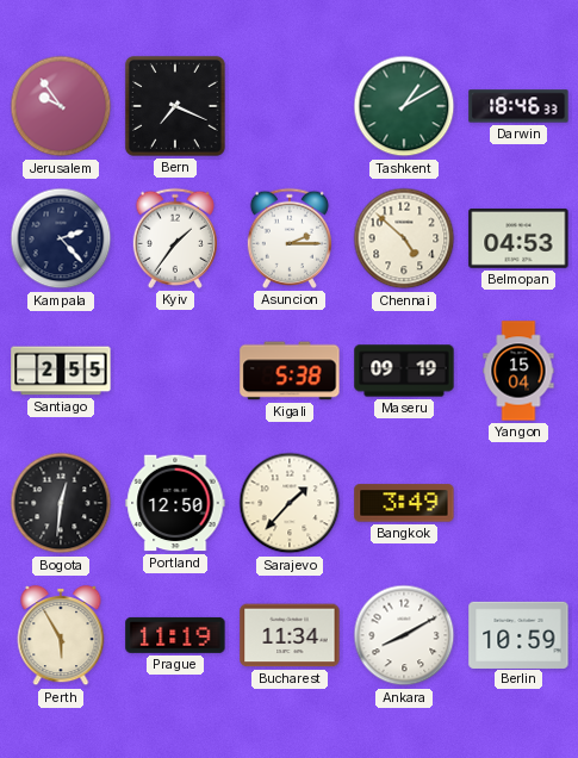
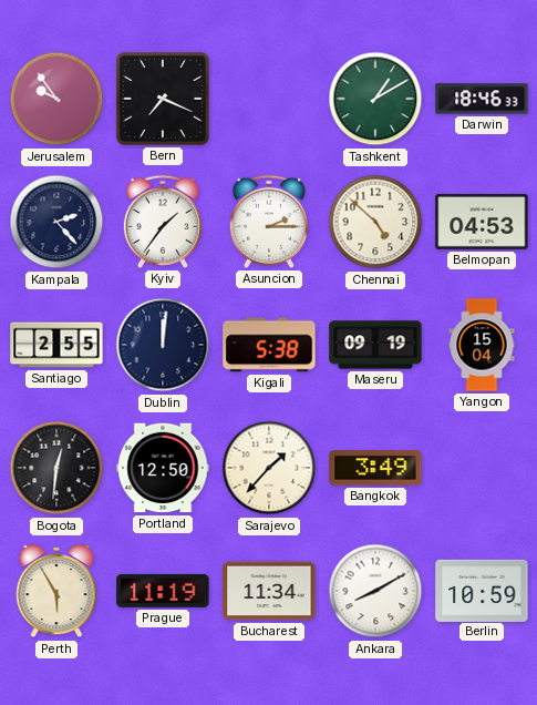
Dublin: none -> 12:01 (163, 345)
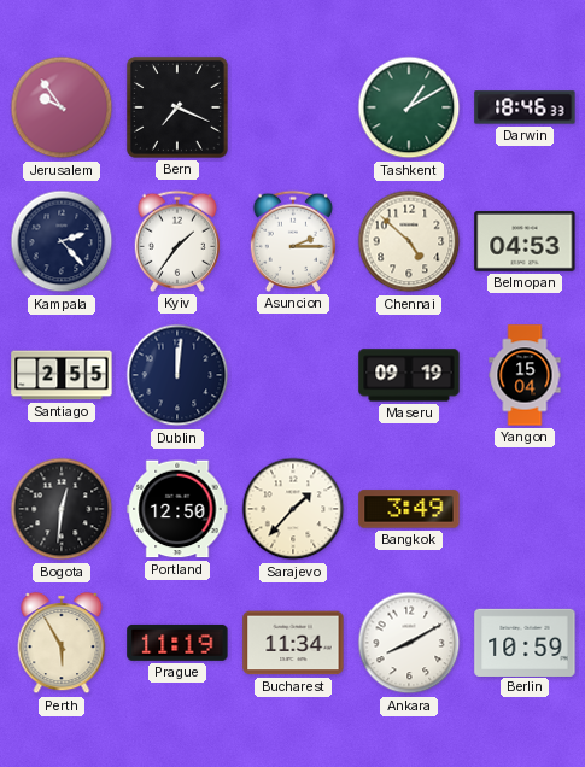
Kigali: 5:38 -> none (269, 345)
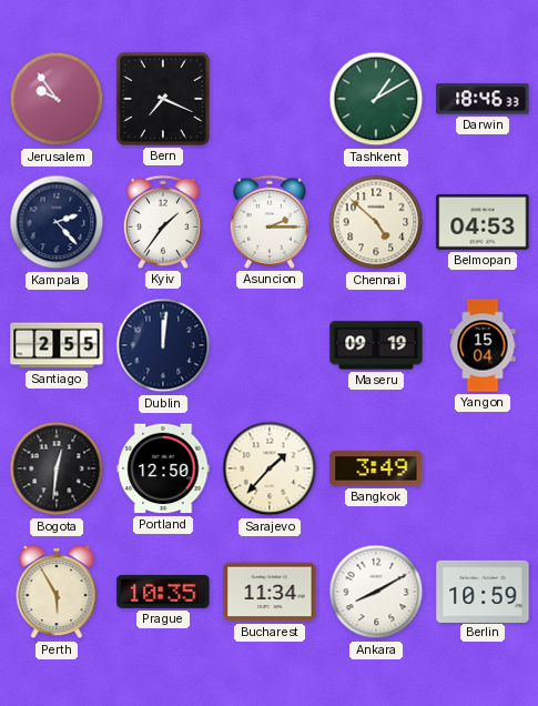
Prague: 11:19 -> 10:35 (163, 592)
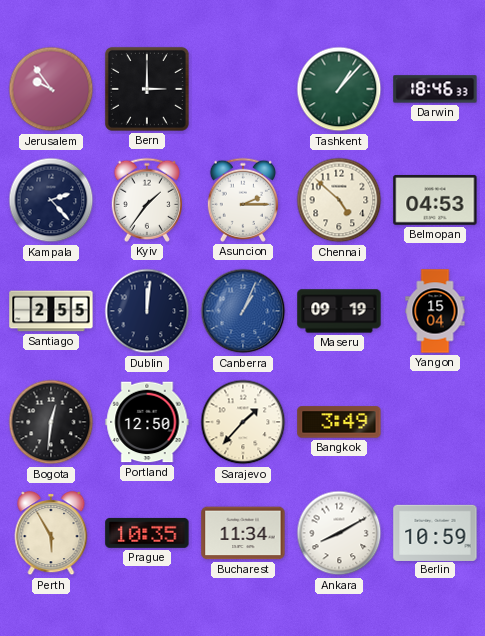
Bern: 7:19 -> 3:00 (147, 89)
Tashkent: 1:10 -> 1:07 (339, 89)
Canberra: none -> 1:04 (243, 311)
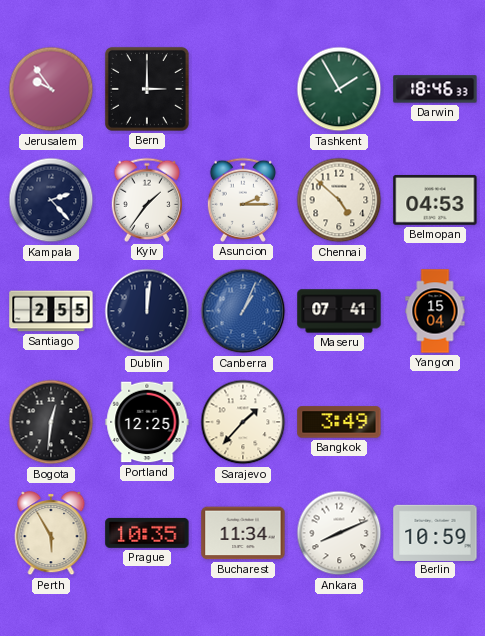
Tashkent: 1:07 -> 1:55 (339, 89)
Maseru: 09:19 -> 07:41 (339, 311)
Portland: 12:50 -> 12:25 (147, 422)
Ankara: 8:10 -> 8:11 (339, 533)
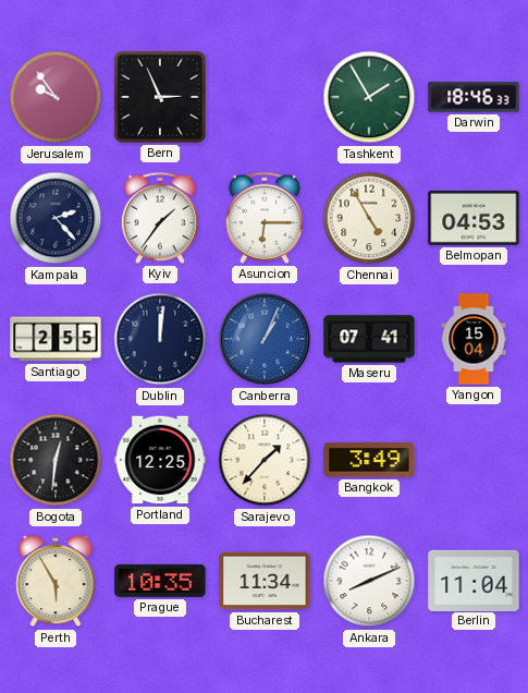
Bern: 3:00 -> 2:56 (160, 97)
Asuncion: 2:15 -> 6:15 (263, 218)
Chennai: 4:52 -> 4:55 (369, 218)
Berlin: 10:59 -> 11:04 (474, 580)
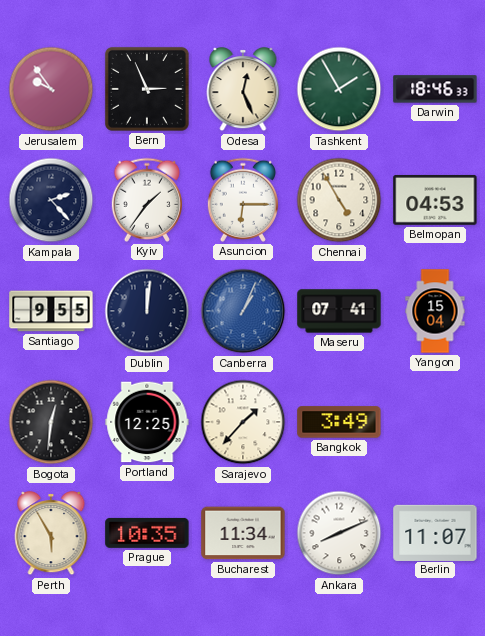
Odesa: none -> 12:26 (243, 90)
Santiago: 2:55 -> 9:55 (51, 311)
Berlin: 11:04 -> 11:07 (435, 532)
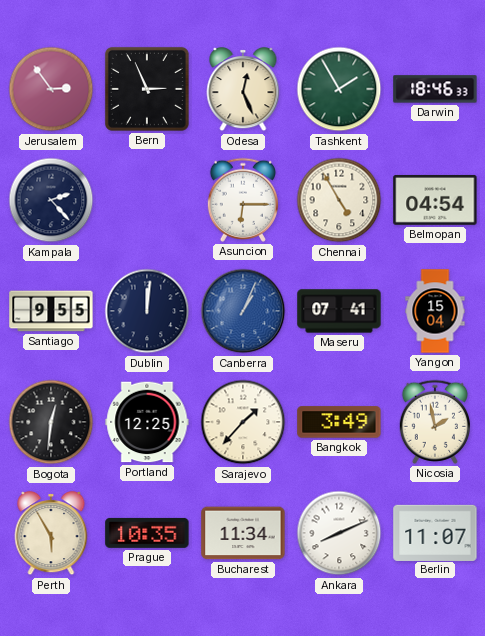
Jerusalem: 9:54 -> 2:54 (51, 89)
Kyiv: 1:36 -> none (146, 200)
Belmopan: 04:53 -> 04:54 (435, 200)
Nicosia: none -> 1:58 (434, 422)
